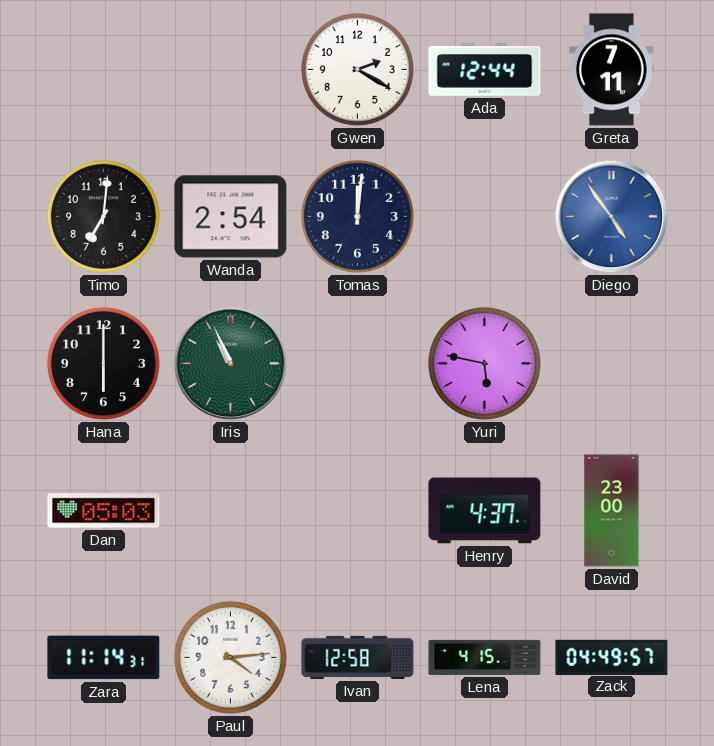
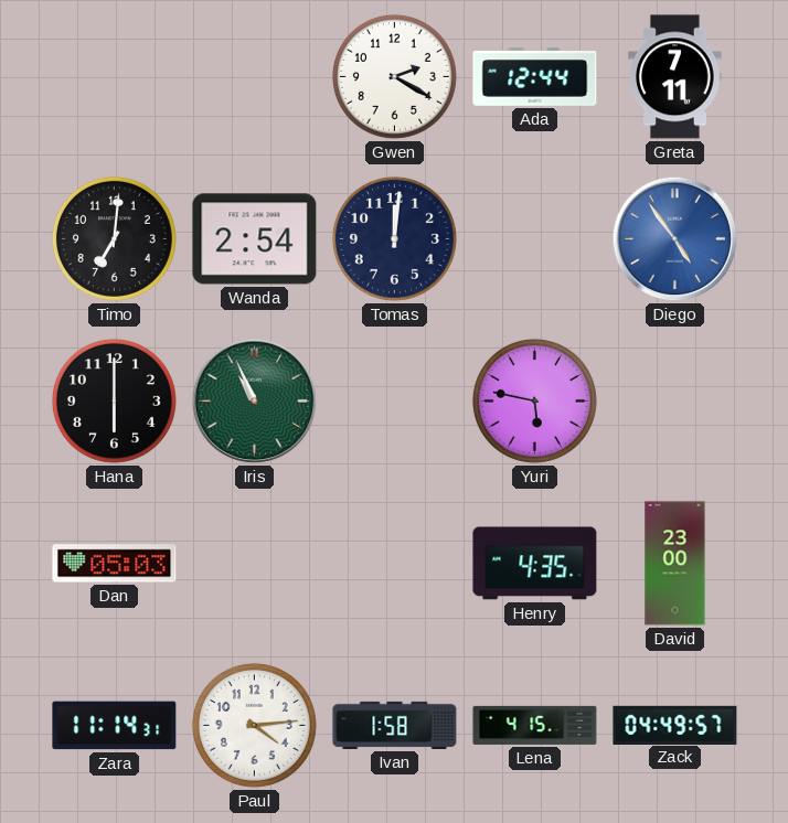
Henry: 4:37 -> 4:35 (535, 564)
Ivan: 12:58 -> 1:58 (395, 725)
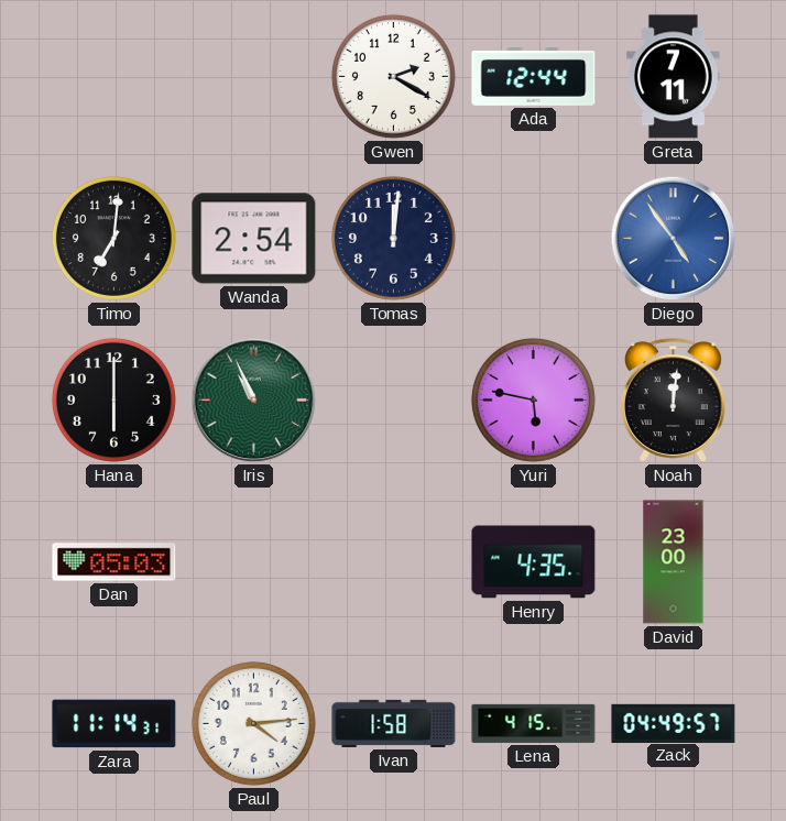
Noah: none -> 12:01 (674, 401)
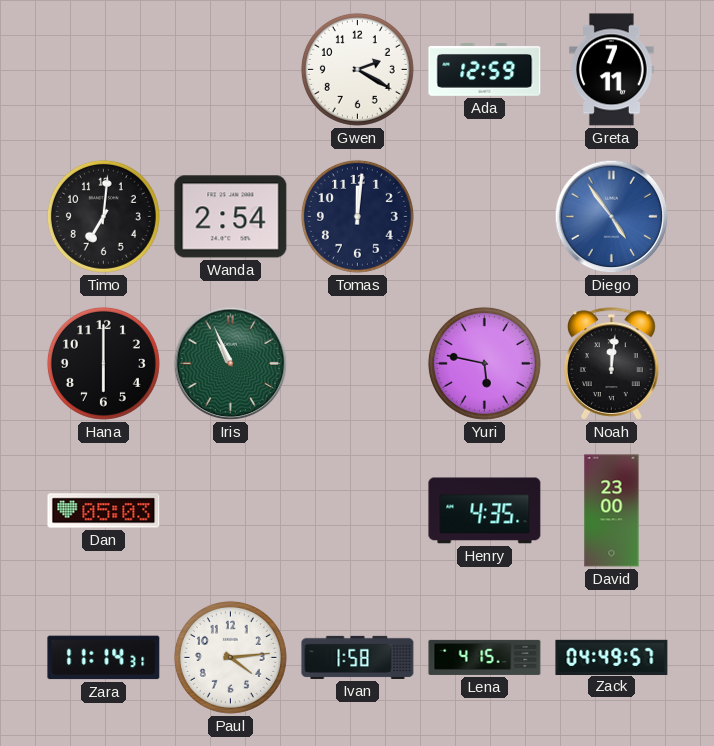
Ada: 12:44 -> 12:59 (485, 70)
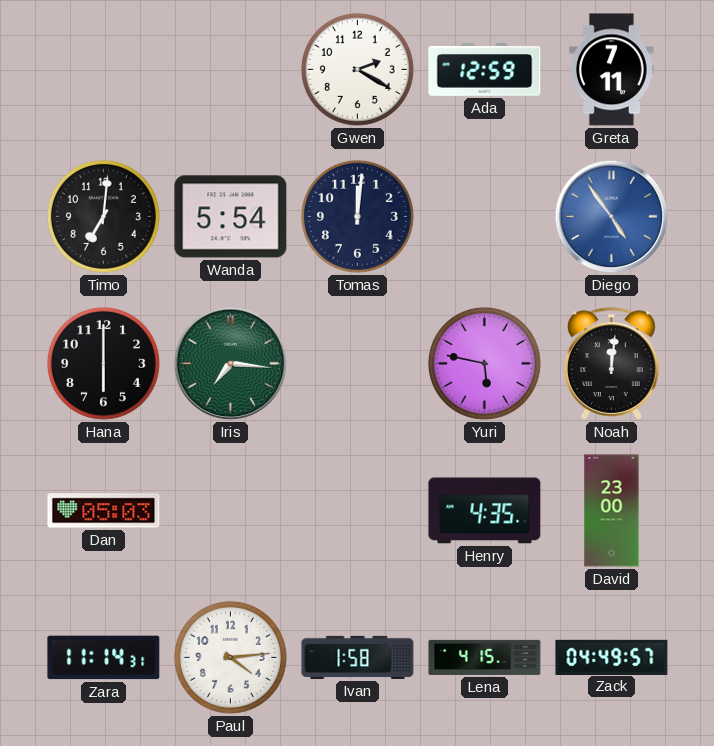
Wanda: 2:54 -> 5:54 (231, 217)
Iris: 10:56 -> 7:16 (231, 364)
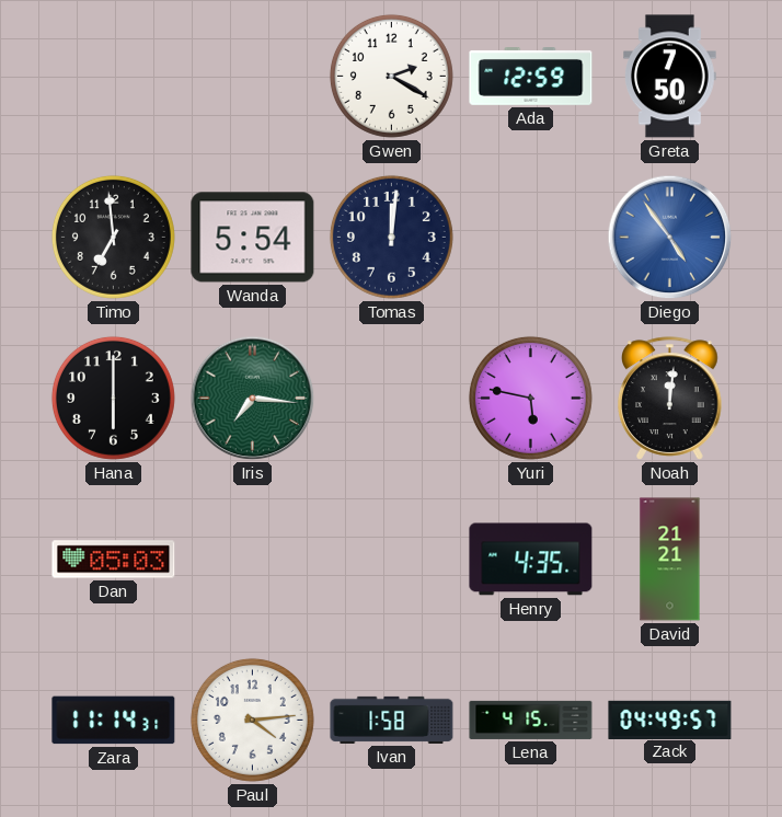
Greta: 7:11 -> 7:50 (670, 77)
Timo: 7:01 -> 6:59 (113, 237)
David: 23:00 -> 21:21 (670, 560)
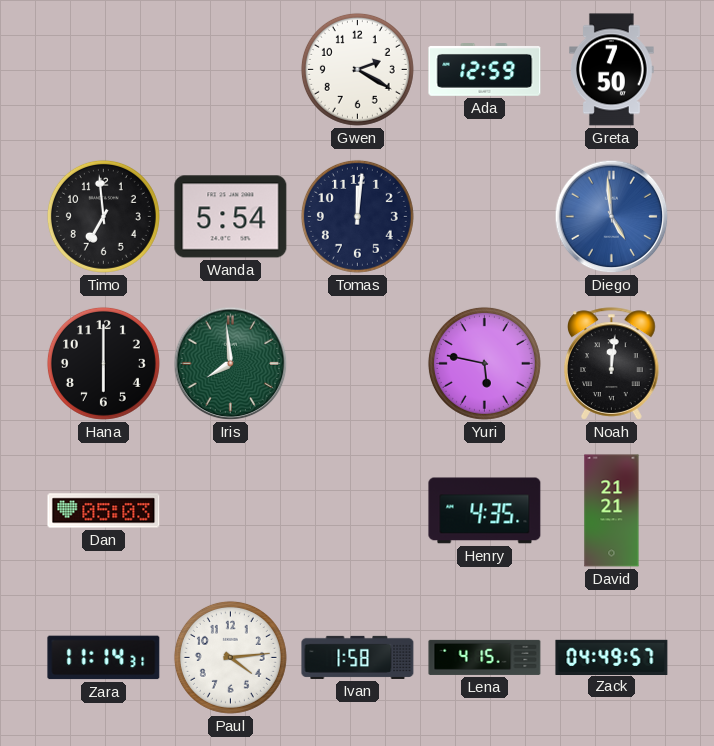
Diego: 4:54 -> 4:59 (612, 217)
Iris: 7:16 -> 7:59 (231, 364)
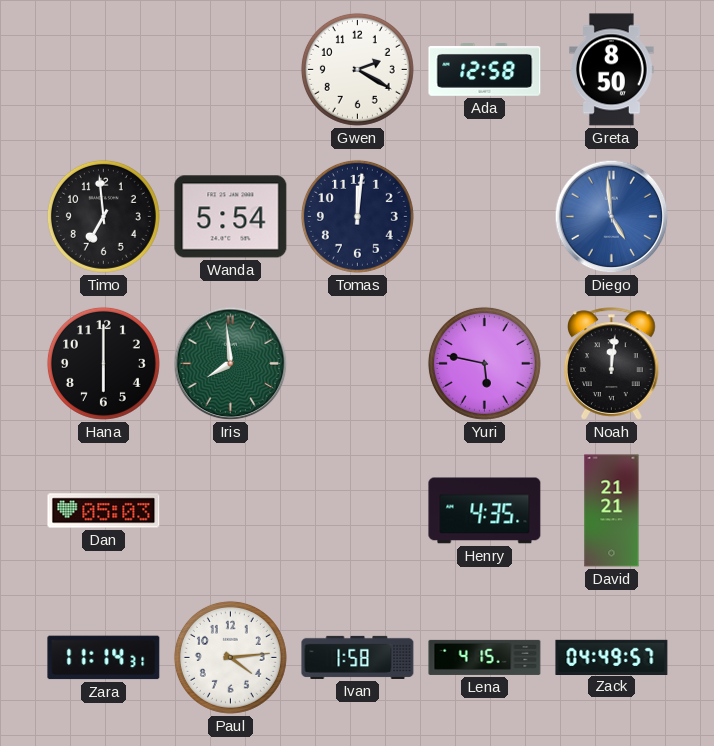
Ada: 12:59 -> 12:58 (485, 70)
Greta: 7:50 -> 8:50 (612, 70)
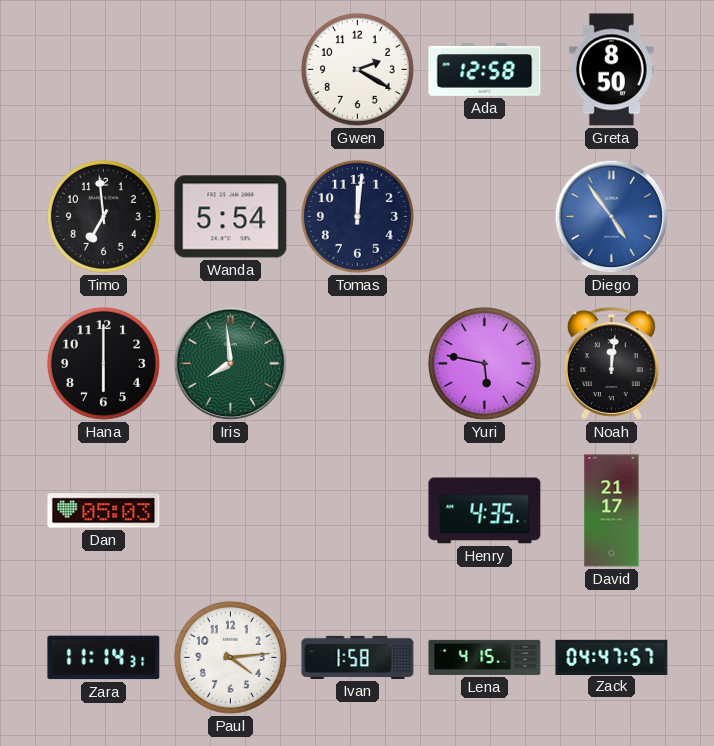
Diego: 4:59 -> 4:54 (612, 217)
David: 21:21 -> 21:17 (612, 511)
Zack: 04:49 -> 04:47 (612, 657)
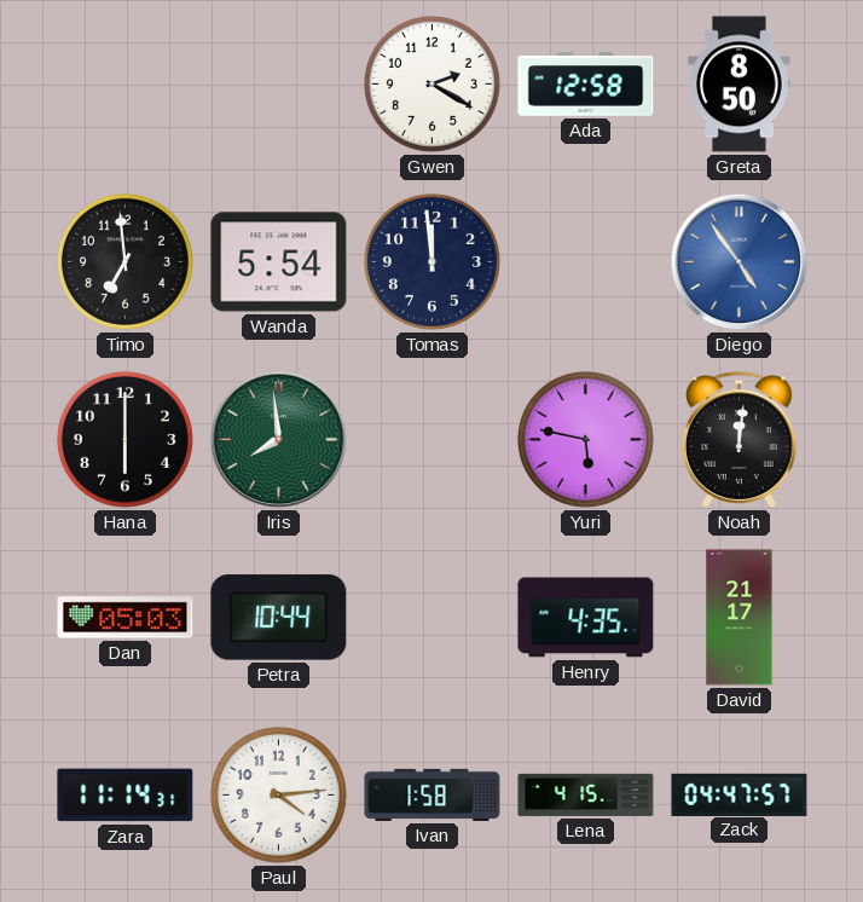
Tomas: 12:01 -> 11:59 (431, 261)
Petra: none -> 10:44 (279, 618)
